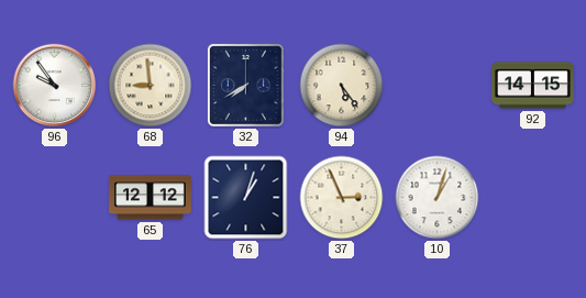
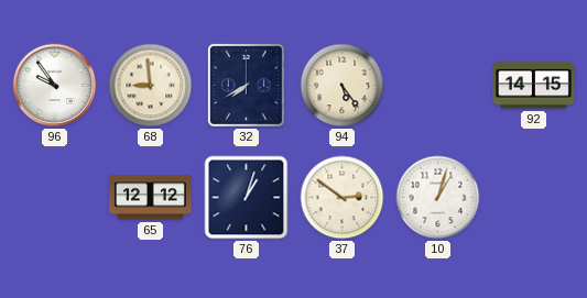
37: 2:56 -> 2:51 (343, 198)
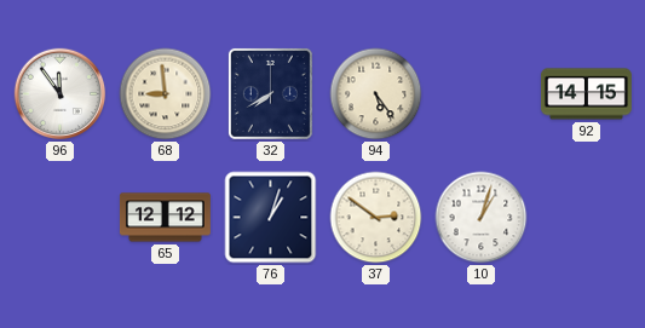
96: 9:54 -> 11:54 (61, 94)
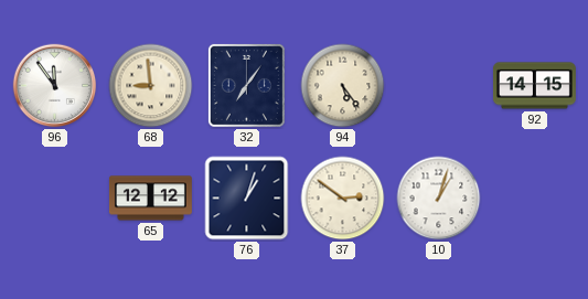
32: 7:40 -> 7:06 (246, 85)
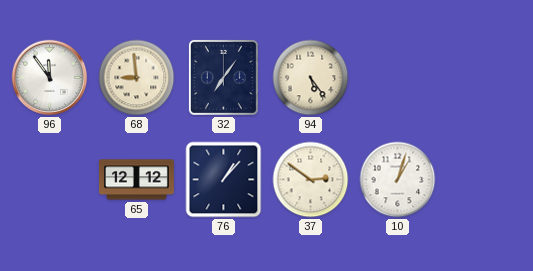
92: 14:15 -> none (534, 86)
76: 1:03 -> 1:07 (224, 180)
